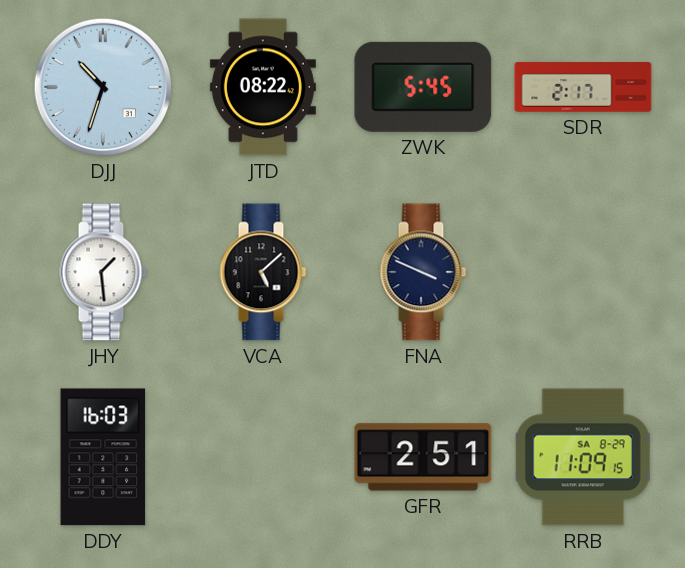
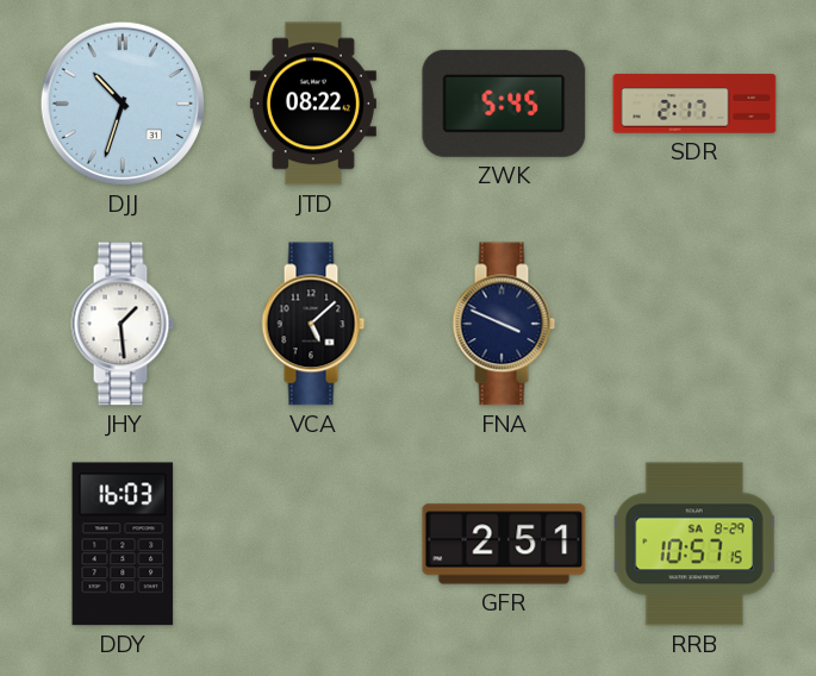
RRB: 11:09 -> 10:57 (694, 544)
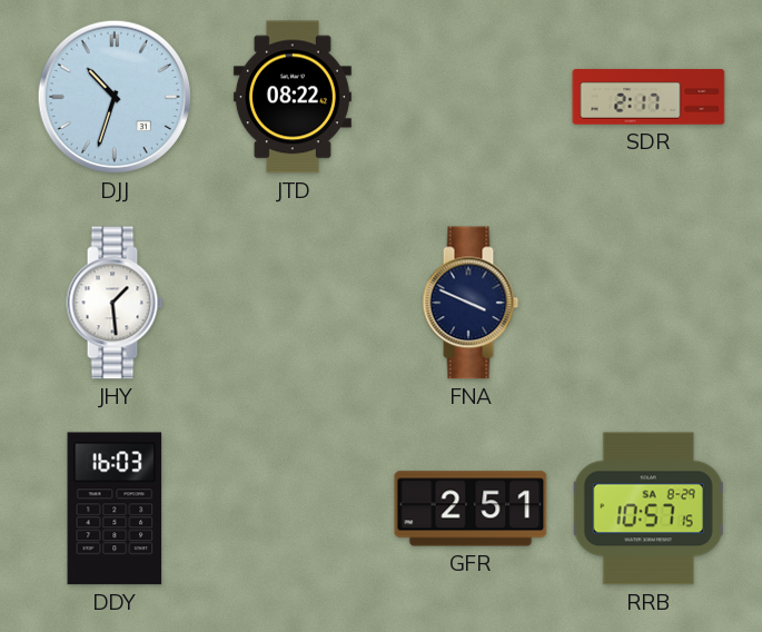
ZWK: 5:45 -> none (504, 104)
VCA: 5:08 -> none (313, 324)
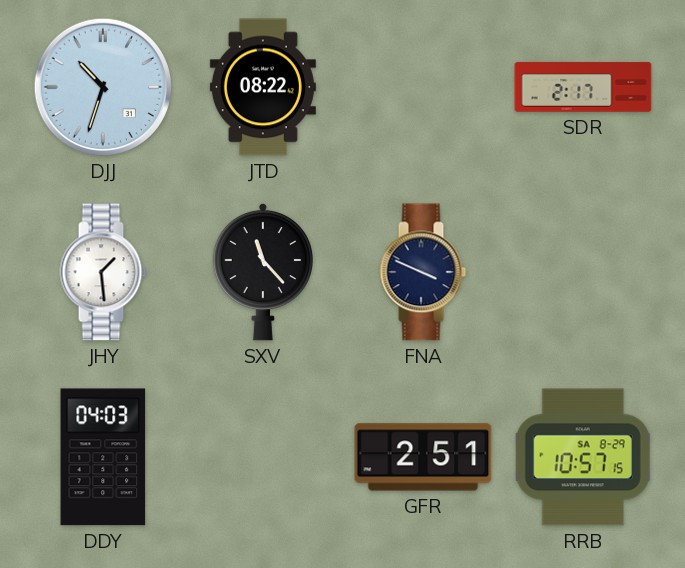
SXV: none -> 11:23 (263, 272)
DDY: 16:03 -> 04:03 (103, 457)
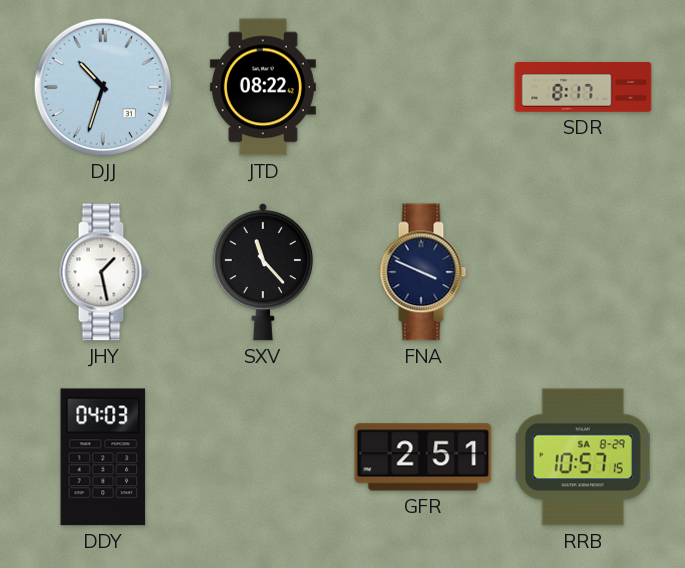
SDR: 2:17 -> 8:17 (583, 87)
JHY: 1:29 -> 1:28 (103, 272)
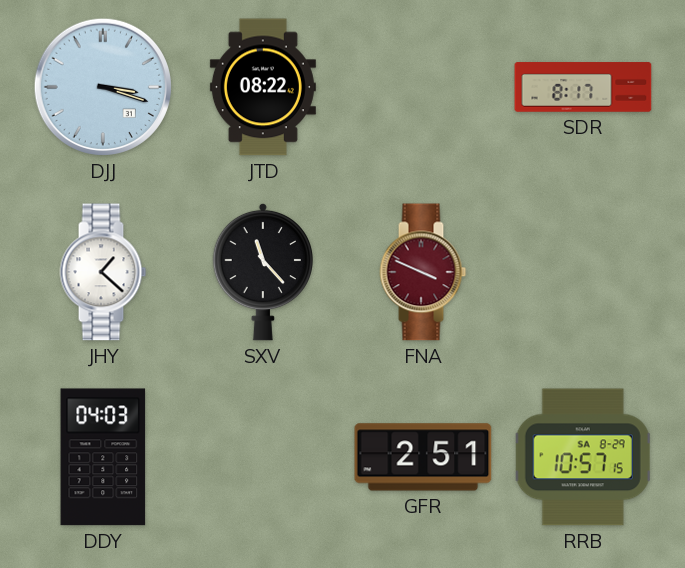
DJJ: 10:33 -> 3:18 (103, 87)
JHY: 1:28 -> 1:22 (103, 272)
FNA dial: navy -> burgundy (423, 272)
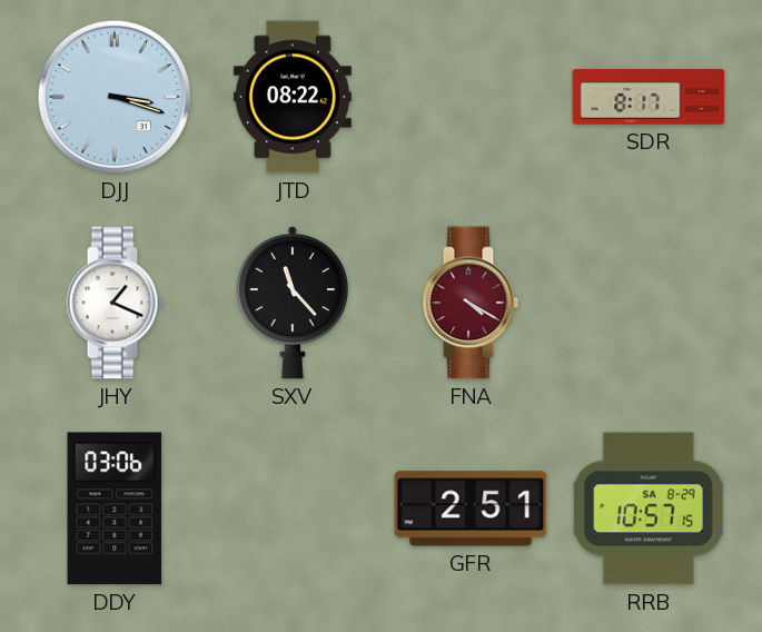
JHY: 1:22 -> 1:19 (115, 303)
FNA: 3:49 -> 4:20 (471, 303)
DDY: 04:03 -> 03:06 (115, 508)
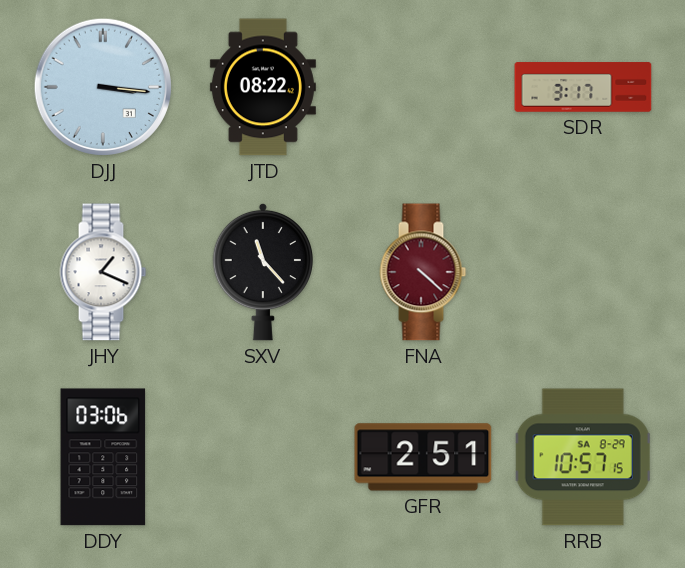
DJJ: 3:18 -> 3:16 (103, 87)
SDR: 8:17 -> 3:17 (583, 87)
FNA: 4:20 -> 4:22 (423, 272)
